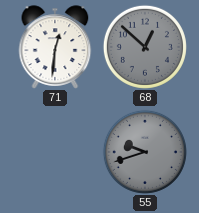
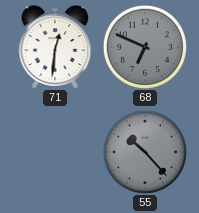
68: 12:52 -> 6:49 (145, 47)
55: 9:42 -> 10:23 (145, 152)
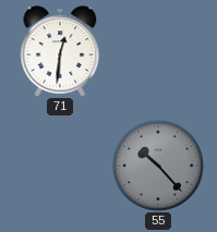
68: 6:49 -> none (145, 47)
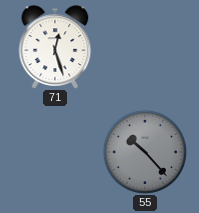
71: 12:31 -> 12:27 (55, 47)
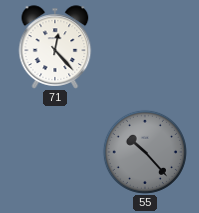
71: 12:27 -> 12:23 (55, 47)
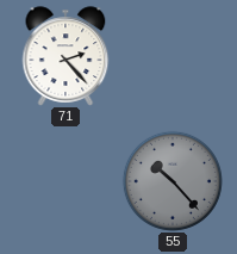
71: 12:23 -> 2:23 (66, 56)
